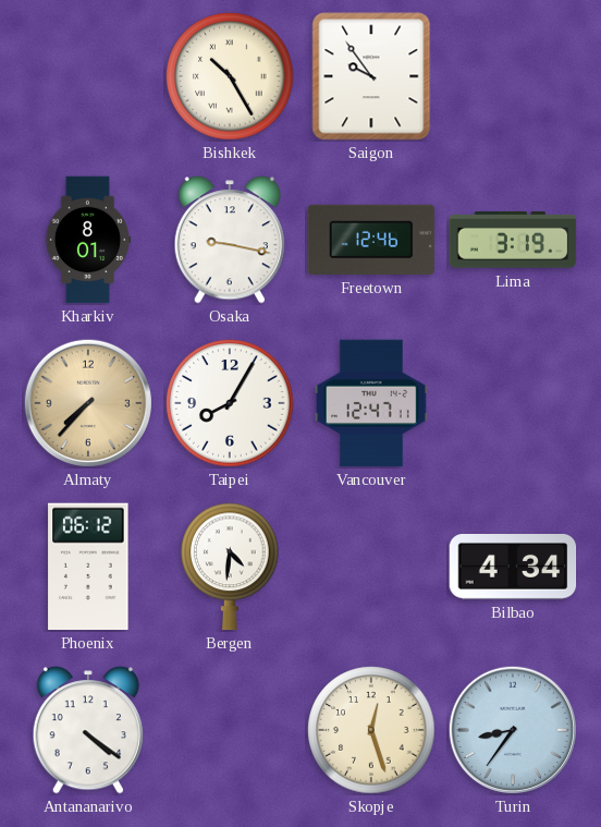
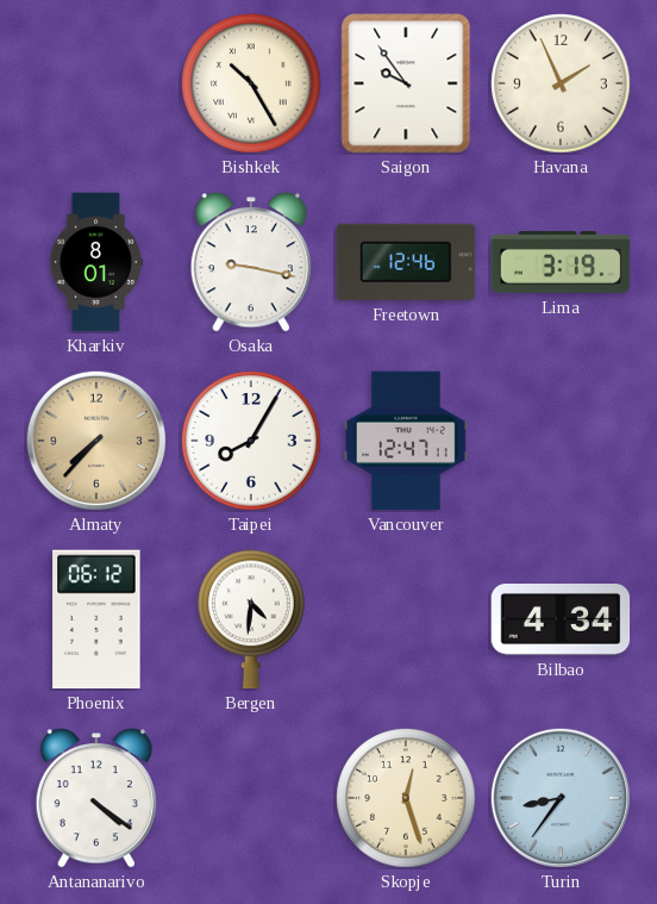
Havana: none -> 1:56 (561, 83)
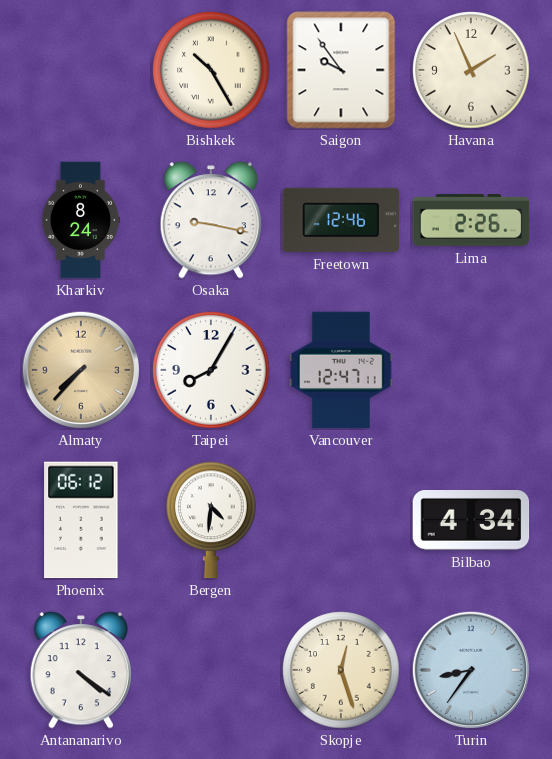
Kharkiv: 8:01 -> 8:24 (81, 220)
Lima: 3:19 -> 2:26 (471, 220)
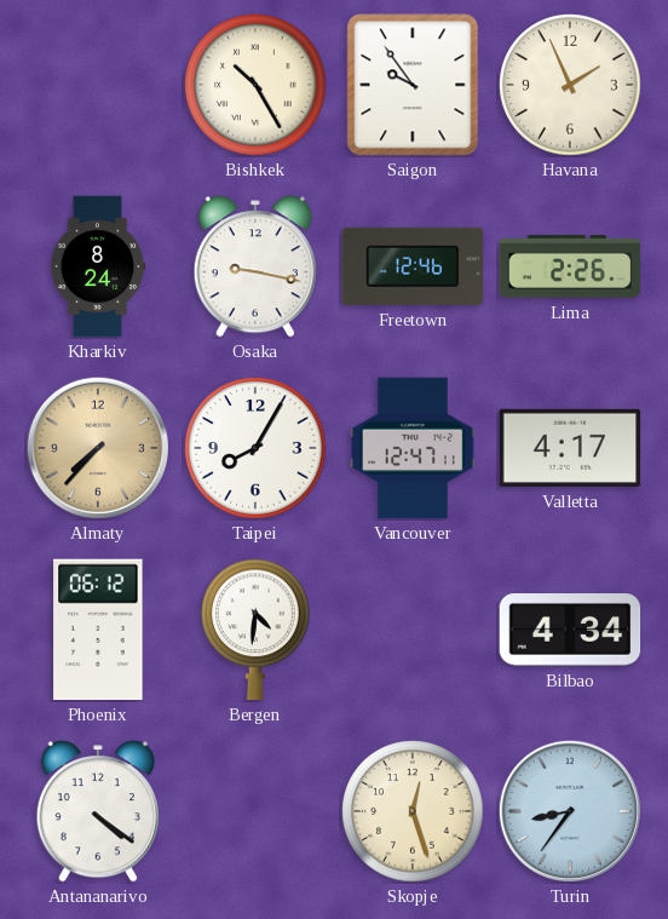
Valletta: none -> 4:17 (570, 448)
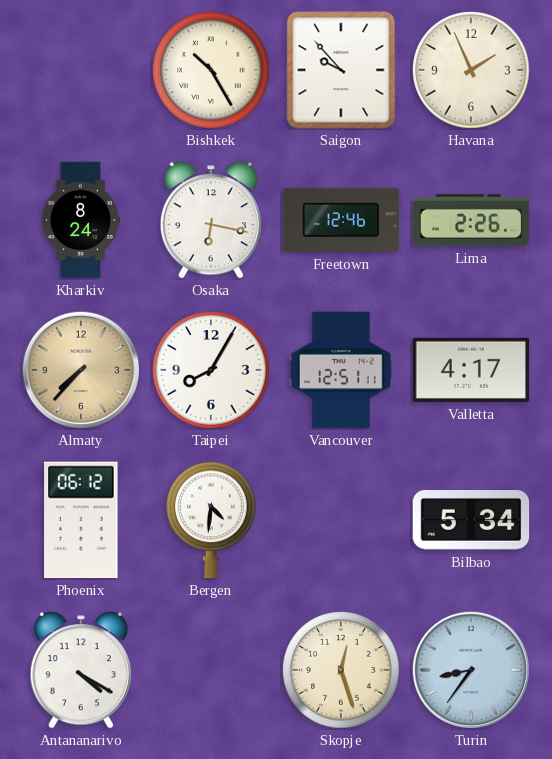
Saigon: 9:54 -> 9:53 (341, 70)
Osaka: 9:17 -> 6:17 (211, 220)
Vancouver: 12:47 -> 12:51 (341, 370)
Bilbao: 4:34 -> 5:34 (471, 521)
Antananarivo: 4:21 -> 4:20 (81, 670)
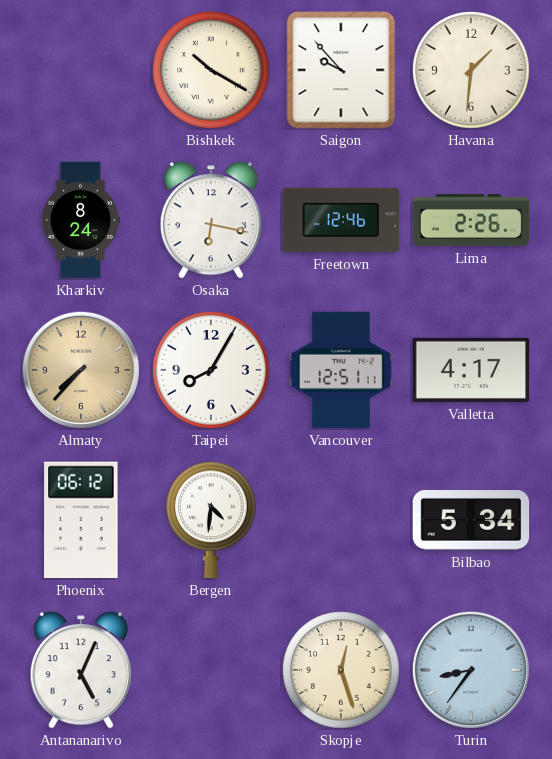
Bishkek: 10:25 -> 10:20 (211, 70)
Havana: 1:56 -> 1:31 (471, 70)
Antananarivo: 4:20 -> 5:04 (81, 670)
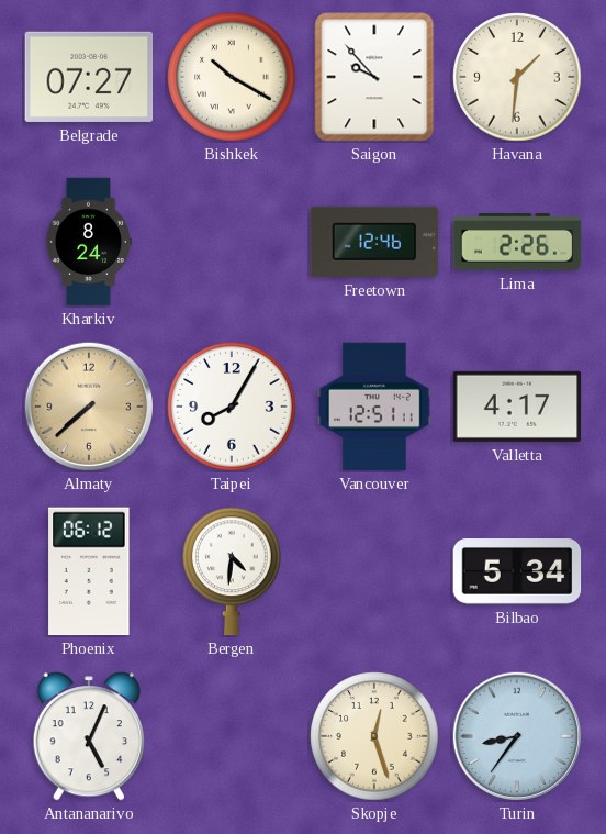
Belgrade: none -> 07:27 (89, 77)
Osaka: 6:17 -> none (211, 220)
Almaty: 7:37 -> 7:38 (89, 407)
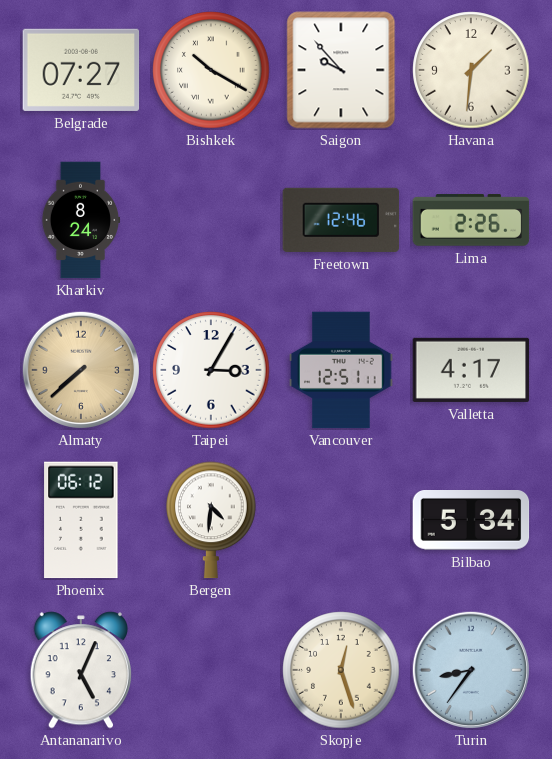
Taipei: 8:05 -> 3:05 (211, 370)
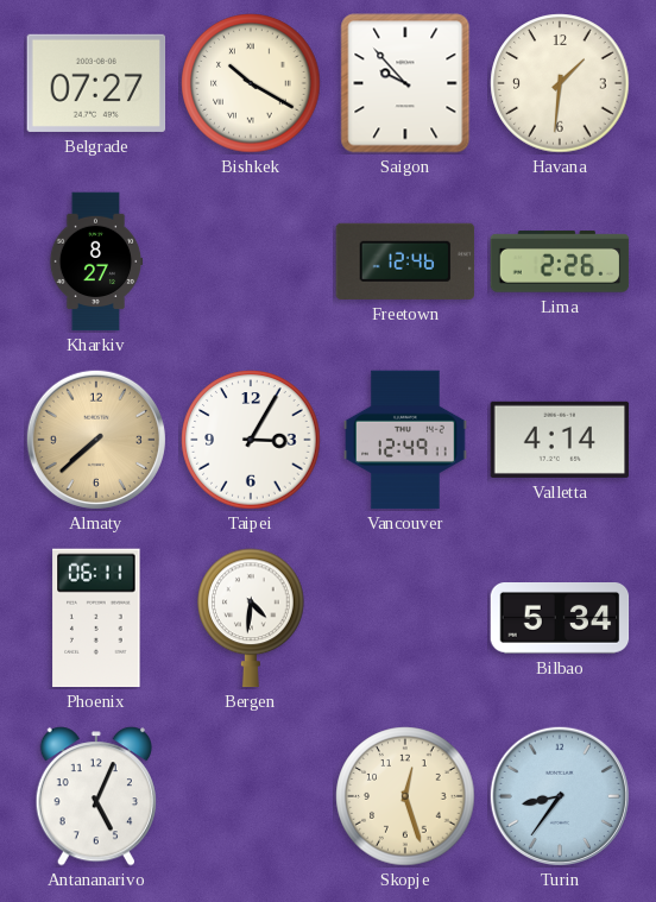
Kharkiv: 8:24 -> 8:27 (96, 261)
Vancouver: 12:51 -> 12:49 (405, 440)
Valletta: 4:17 -> 4:14 (560, 440)
Phoenix: 06:12 -> 06:11 (96, 618)
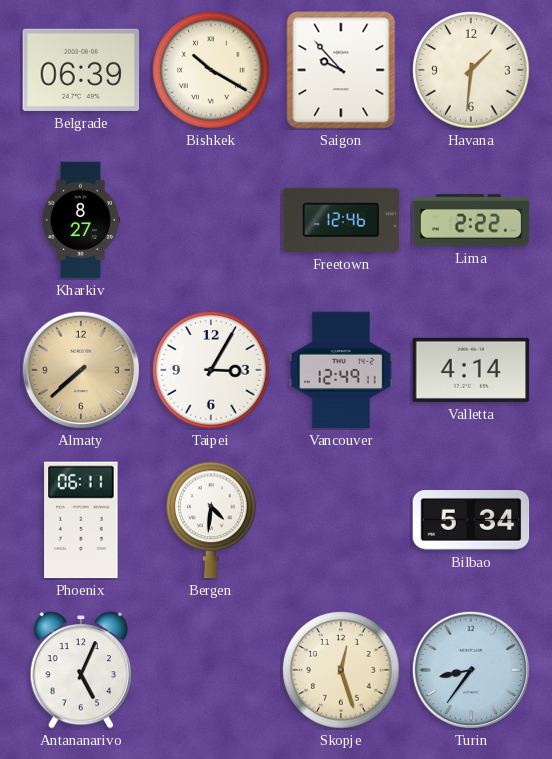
Belgrade: 07:27 -> 06:39 (81, 70)
Lima: 2:26 -> 2:22 (471, 220)
